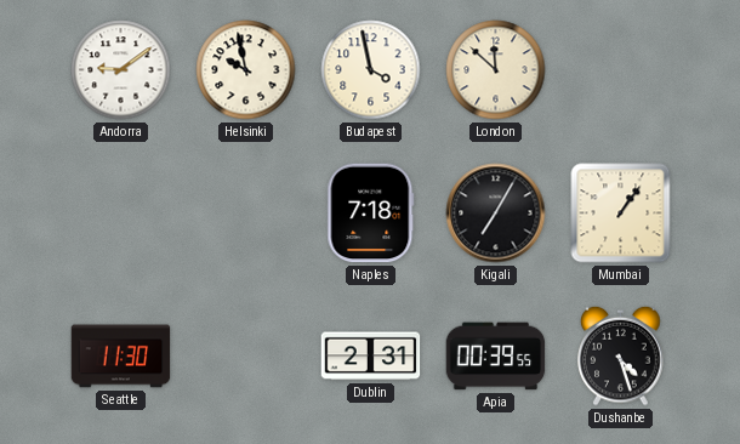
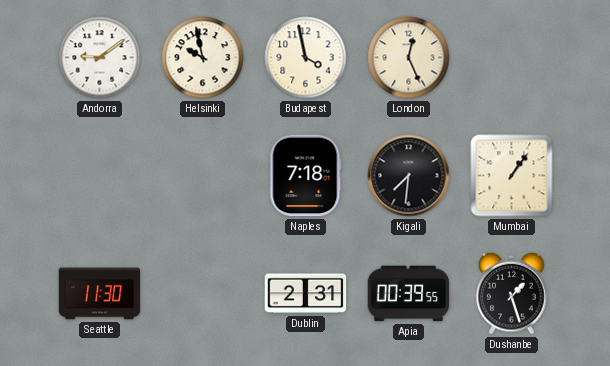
London: 11:52 -> 12:26 (409, 58)
Kigali: 7:05 -> 7:31 (409, 176)
Dushanbe: 4:27 -> 1:27 (512, 293)
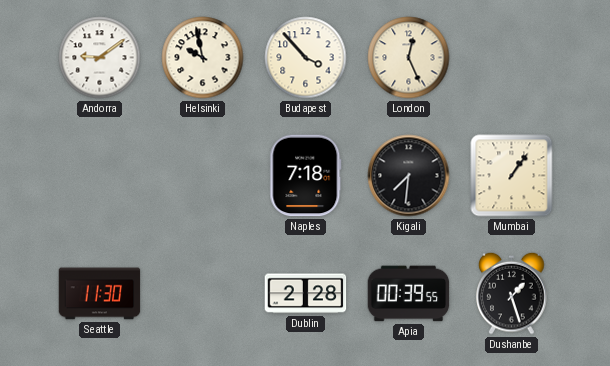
Budapest: 3:58 -> 3:53 (306, 58)
Dublin: 2:31 -> 2:28 (306, 294)
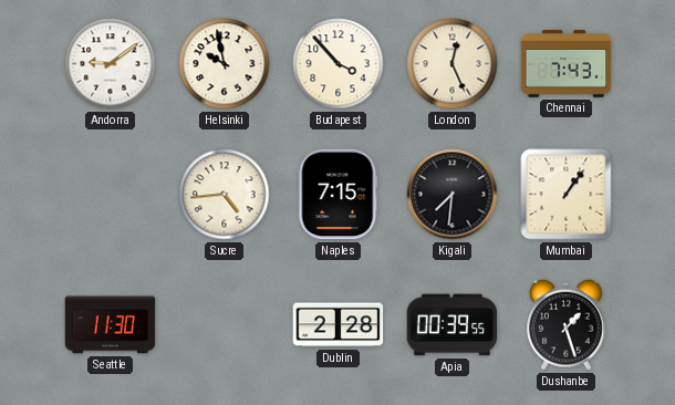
Chennai: none -> 7:43 (567, 64)
Sucre: none -> 4:44 (225, 195)
Naples: 7:18 -> 7:15 (339, 195)
